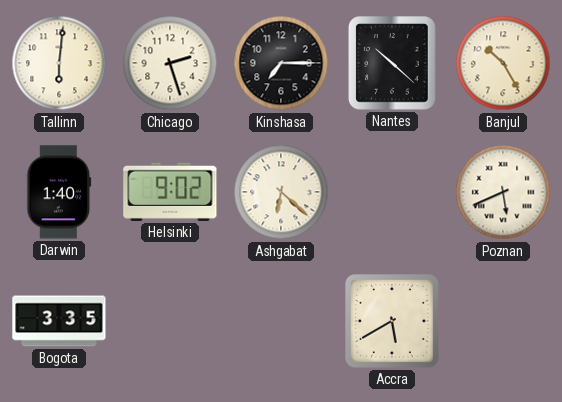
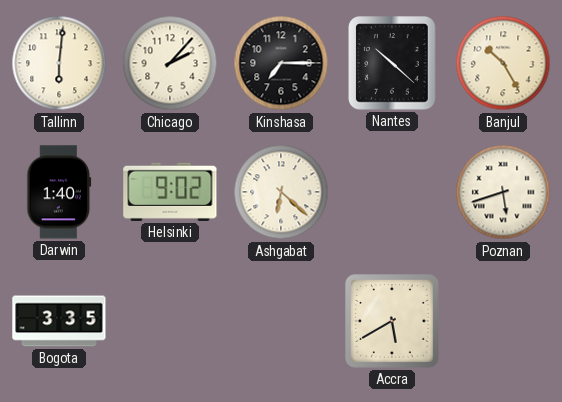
Chicago: 2:27 -> 2:07 (170, 63)
Poznan: 5:41 -> 5:42 (503, 192)
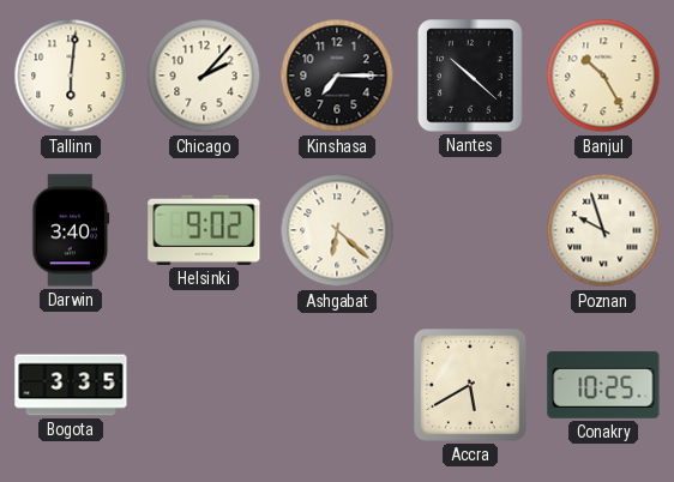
Darwin: 1:40 -> 3:40 (71, 230)
Poznan: 5:42 -> 9:57 (603, 230)
Conakry: none -> 10:25 (603, 385)
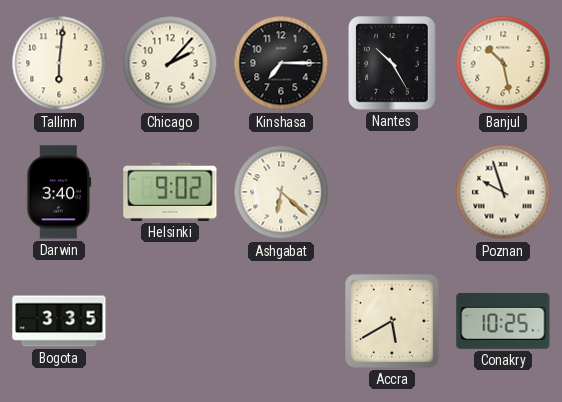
Nantes: 10:22 -> 10:25 (393, 63)
Banjul: 10:25 -> 10:28 (503, 63)
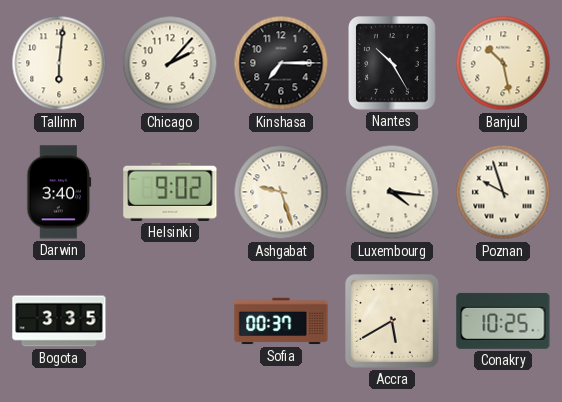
Ashgabat: 6:22 -> 9:27 (281, 192)
Luxembourg: none -> 4:16 (392, 192)
Sofia: none -> 00:37 (281, 321)
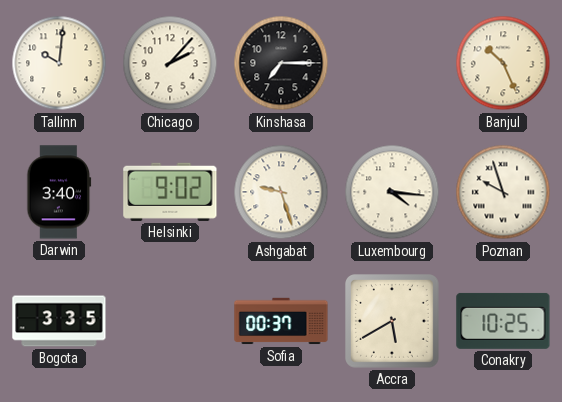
Tallinn: 6:01 -> 10:01 (59, 63)
Nantes: 10:25 -> none (393, 63)
Banjul: 10:28 -> 10:26 (503, 63)
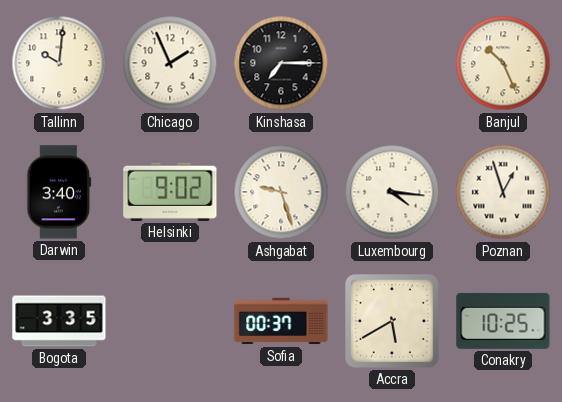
Chicago: 2:07 -> 1:56 (170, 63)
Poznan: 9:57 -> 12:57 (503, 192)
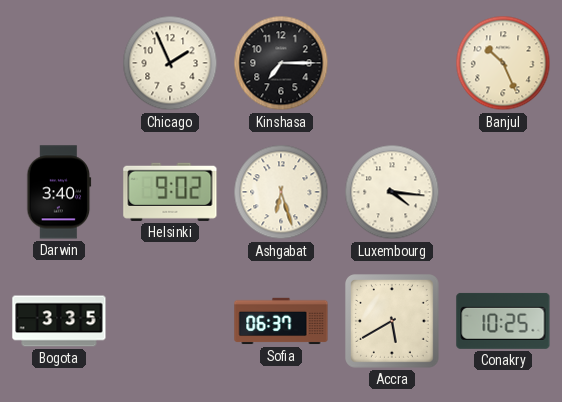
Tallinn: 10:01 -> none (59, 63)
Ashgabat: 9:27 -> 6:27 (281, 192)
Poznan: 12:57 -> none (503, 192)
Sofia: 00:37 -> 06:37 (281, 321)
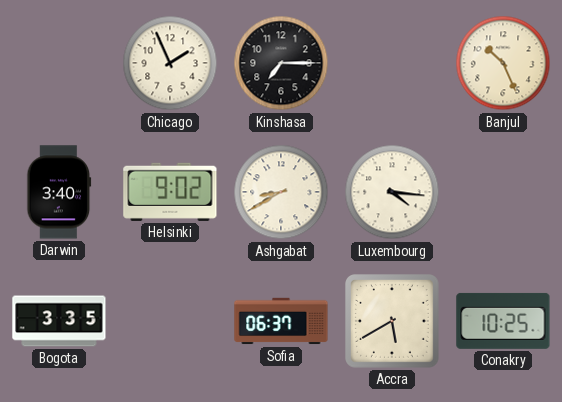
Ashgabat: 6:27 -> 8:40 (281, 192)
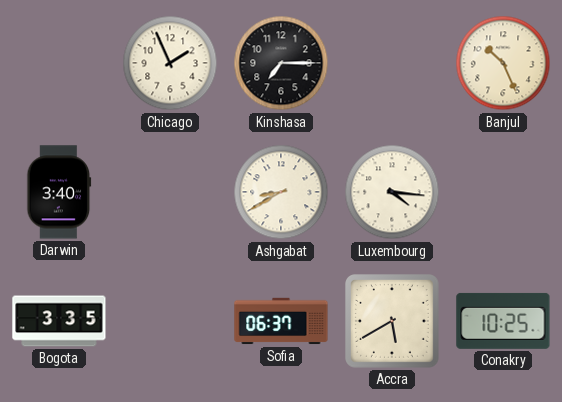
Helsinki: 9:02 -> none (170, 192)
